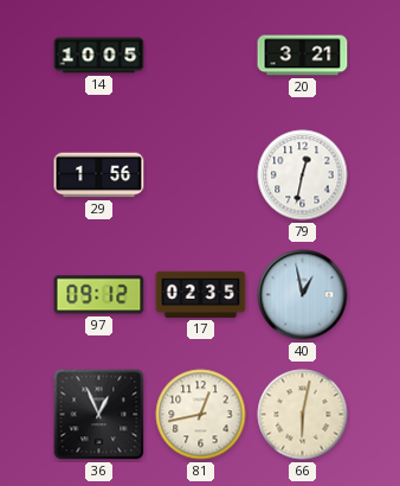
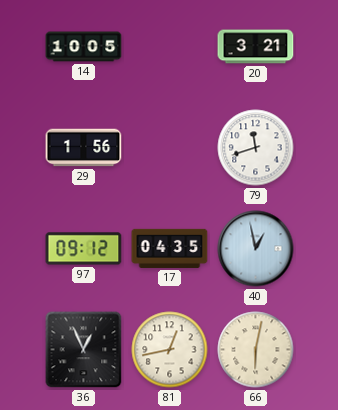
79: 12:32 -> 11:42 (256, 148)
17: 02:35 -> 04:35 (170, 248)
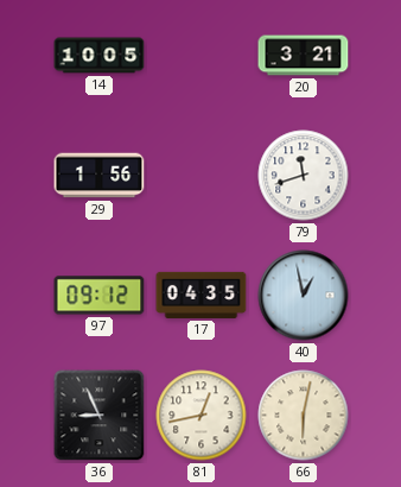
36: 12:56 -> 8:56 (100, 416)
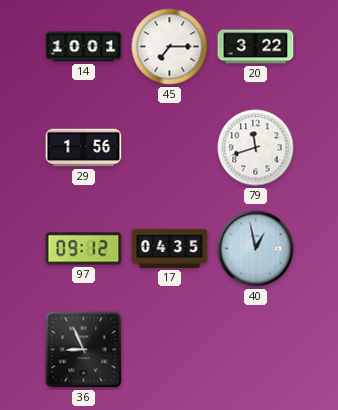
14: 10:05 -> 10:01 (84, 47)
45: none -> 7:15 (170, 47)
20: 3:21 -> 3:22 (256, 47)
81: 12:43 -> none (202, 416)
66: 6:02 -> none (304, 416)
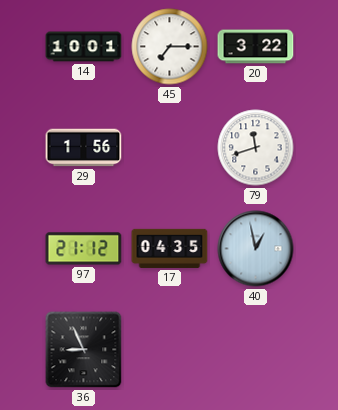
97: 09:12 -> 21:12 (84, 249)
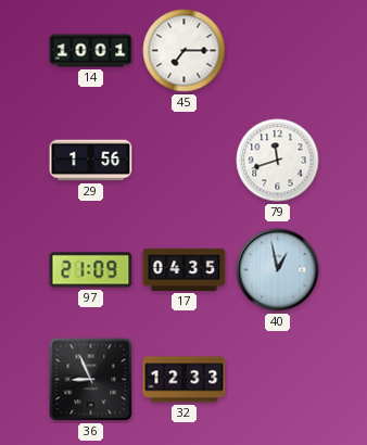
20: 3:22 -> none (256, 47)
97: 21:12 -> 21:09 (91, 270)
32: none -> 12:33 (185, 380)
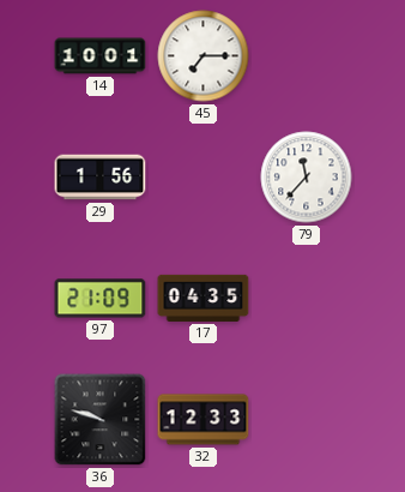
79: 11:42 -> 11:37 (307, 178)
40: 12:58 -> none (278, 270)
36: 8:56 -> 9:48 (101, 420)
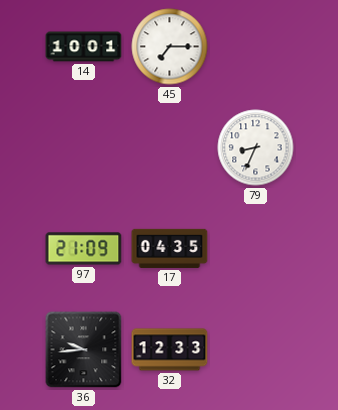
29: 1:56 -> none (101, 178)
79: 11:37 -> 8:34 (256, 148)
36: 9:48 -> 9:44 (84, 350)
